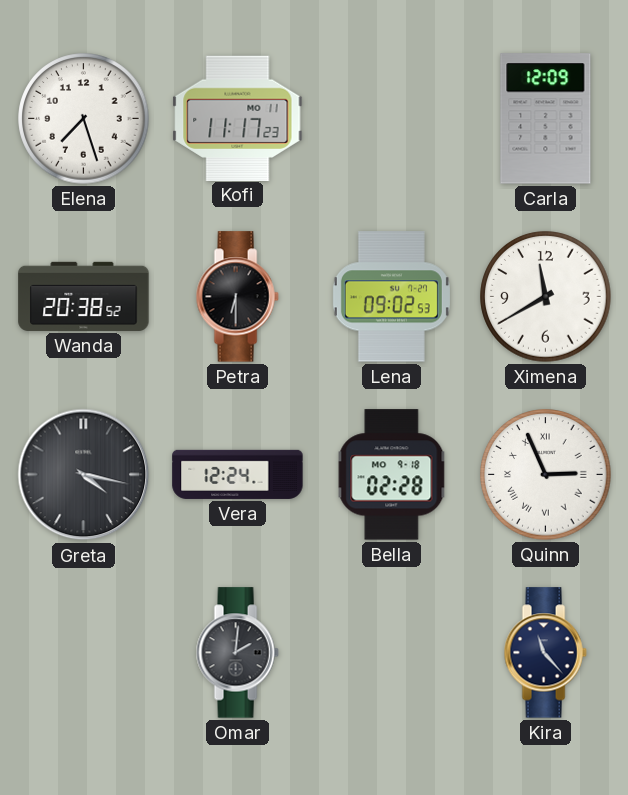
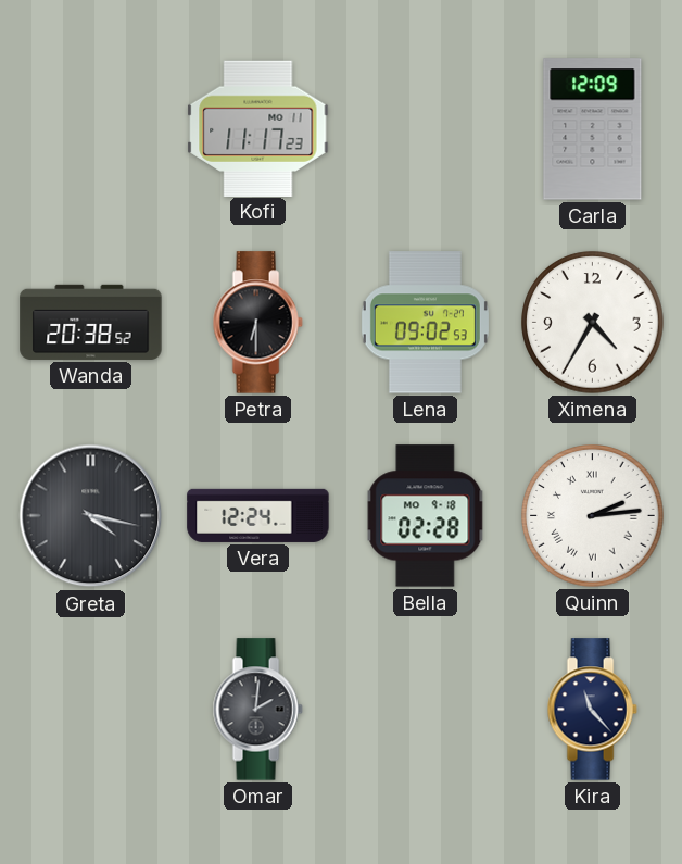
Elena: 7:27 -> none (84, 119)
Ximena: 11:40 -> 4:35 (593, 323)
Quinn: 2:56 -> 2:14 (593, 516)
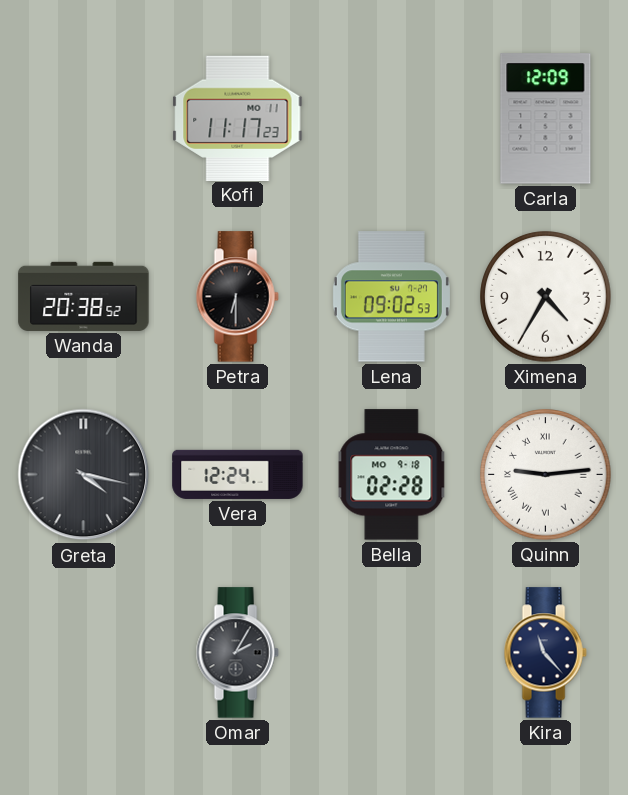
Quinn: 2:14 -> 9:14 (546, 475)
Omar: 2:01 -> 2:05 (237, 653)
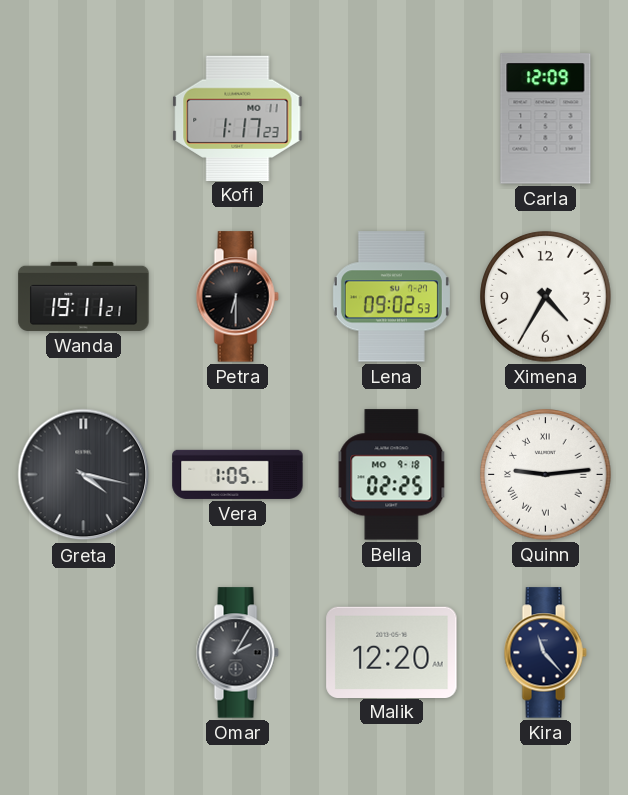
Kofi: 11:17 -> 1:17 (238, 118)
Wanda: 20:38 -> 19:11 (84, 296)
Vera: 12:24 -> 1:05 (238, 474)
Bella: 02:28 -> 02:25 (392, 475)
Malik: none -> 12:20 (392, 652)
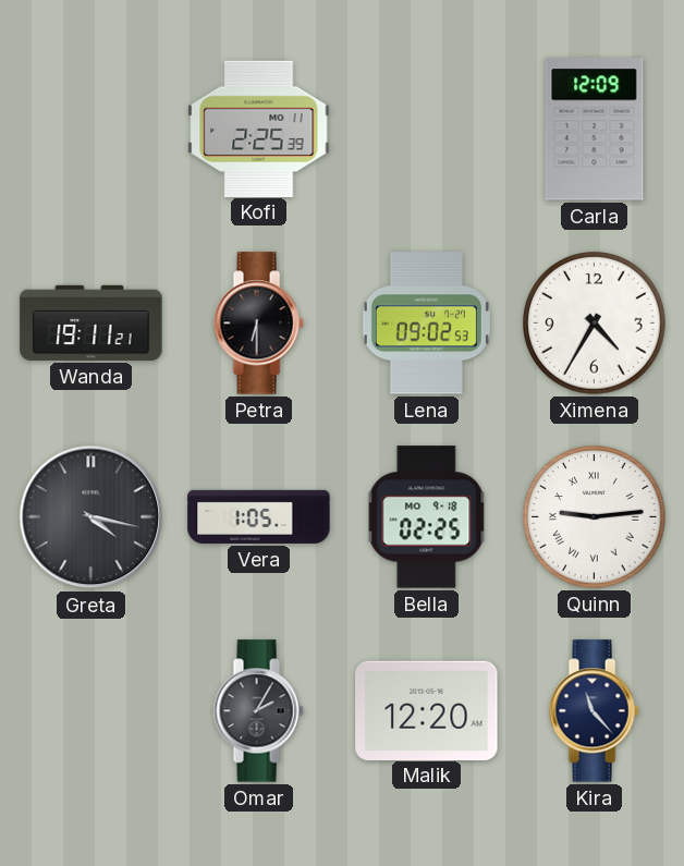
Kofi: 1:17 -> 2:25 (259, 129)
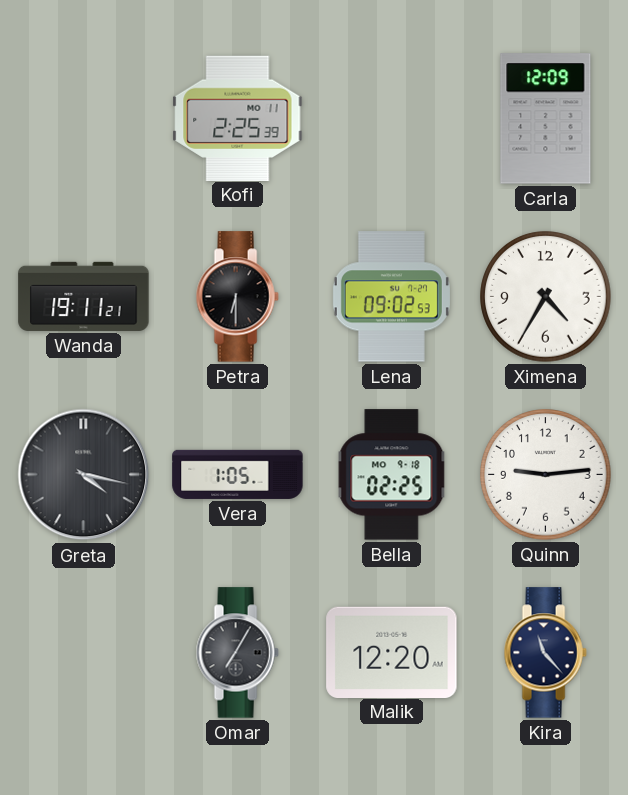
Quinn numerals: Roman -> Arabic (546, 475)
Omar: 2:05 -> 7:05 (237, 653)
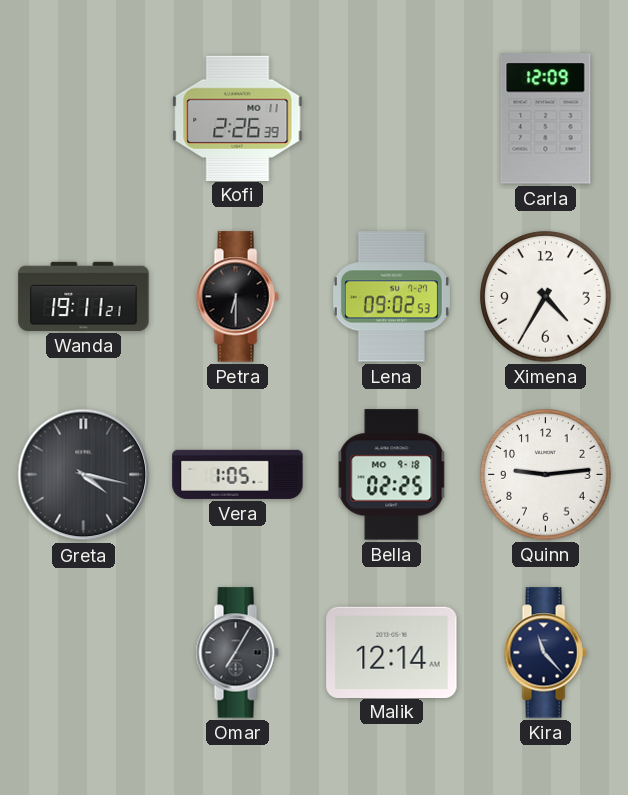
Kofi: 2:25 -> 2:26 (238, 118)
Malik: 12:20 -> 12:14 (392, 652)
